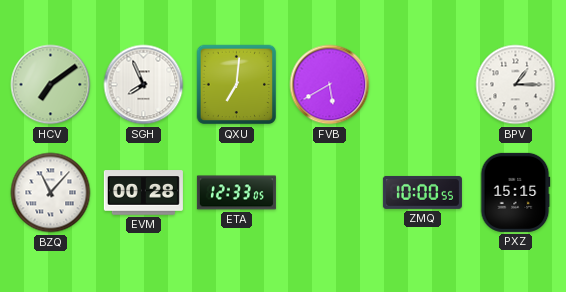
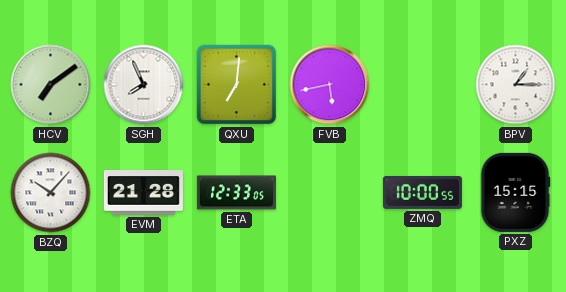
FVB: 5:40 -> 5:43 (330, 85)
BZQ: 11:07 -> 10:07 (51, 193)
EVM: 00:28 -> 21:28 (143, 193)
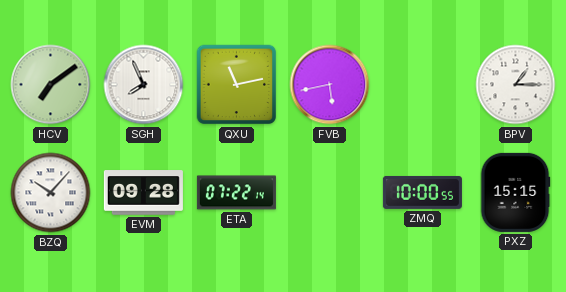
QXU: 7:01 -> 11:13 (237, 85)
EVM: 21:28 -> 09:28 (143, 193)
ETA: 12:33 -> 07:22 (236, 193)
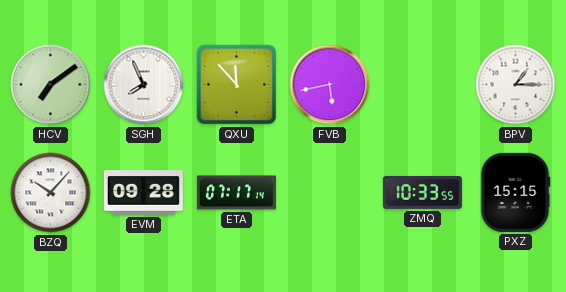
QXU: 11:13 -> 11:53 (237, 85)
ETA: 07:22 -> 07:17 (236, 193)
ZMQ: 10:00 -> 10:33 (422, 192)
